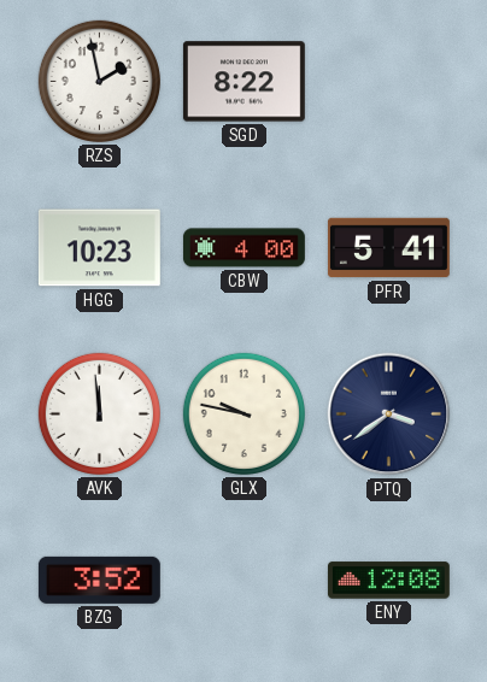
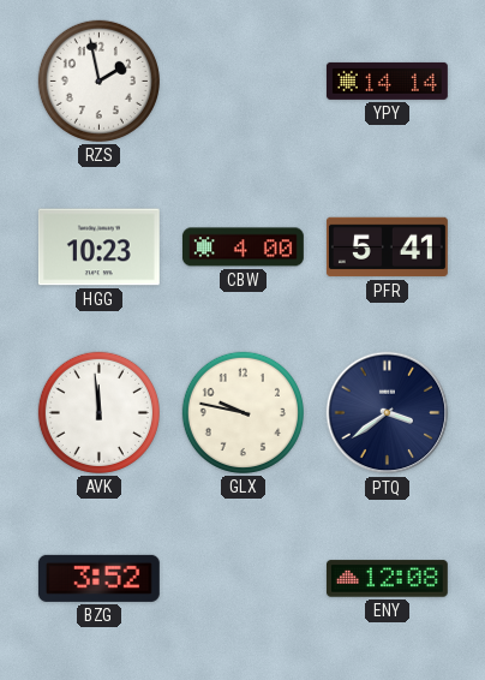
SGD: 8:22 -> none (243, 82)
YPY: none -> 14:14 (387, 80)
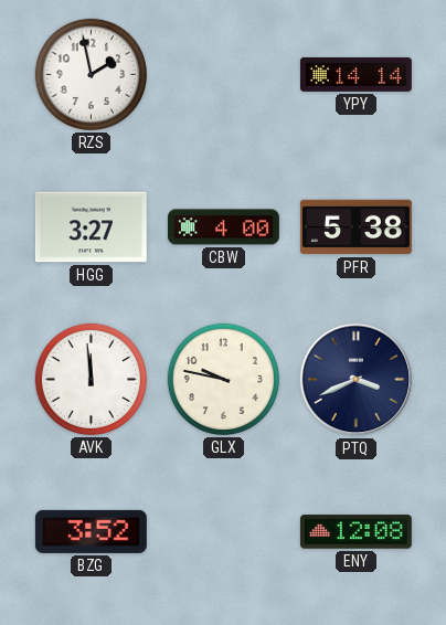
HGG: 10:23 -> 3:27 (91, 227)
PFR: 5:41 -> 5:38 (355, 227)
PTQ: 3:39 -> 3:41 (357, 380)
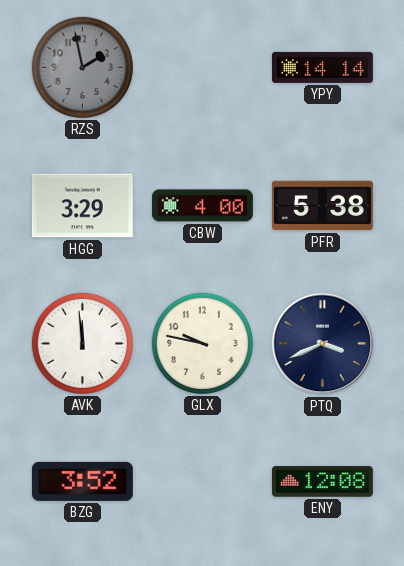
RZS dial: white -> grey (82, 67)
HGG: 3:27 -> 3:29 (82, 206)
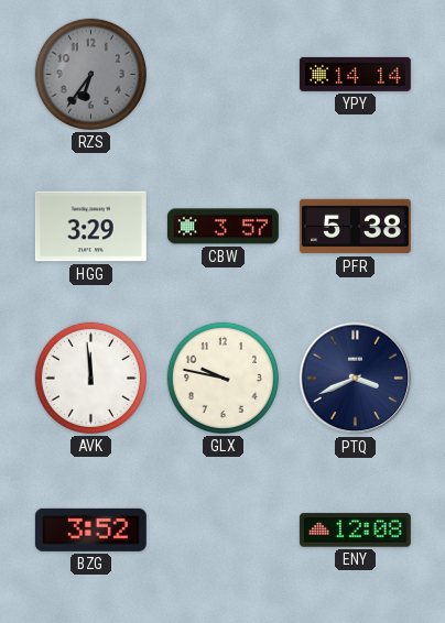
RZS: 1:58 -> 6:36 (90, 74)
CBW: 4:00 -> 3:57 (223, 227)
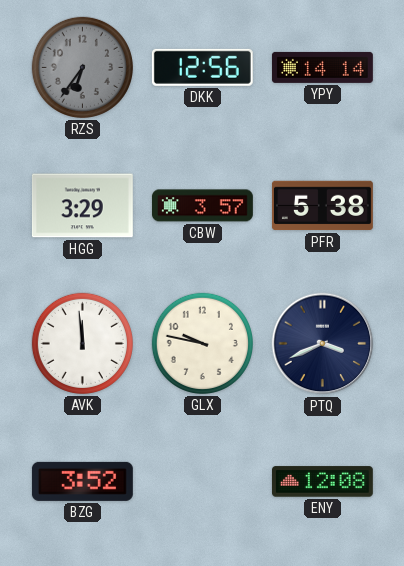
DKK: none -> 12:56 (202, 67)
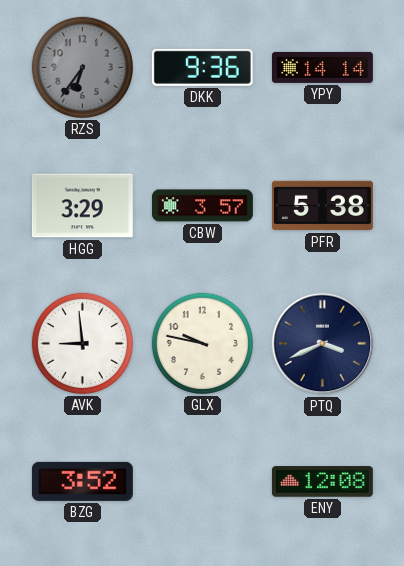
DKK: 12:56 -> 9:36 (202, 67)
AVK: 11:59 -> 8:59 (82, 343)
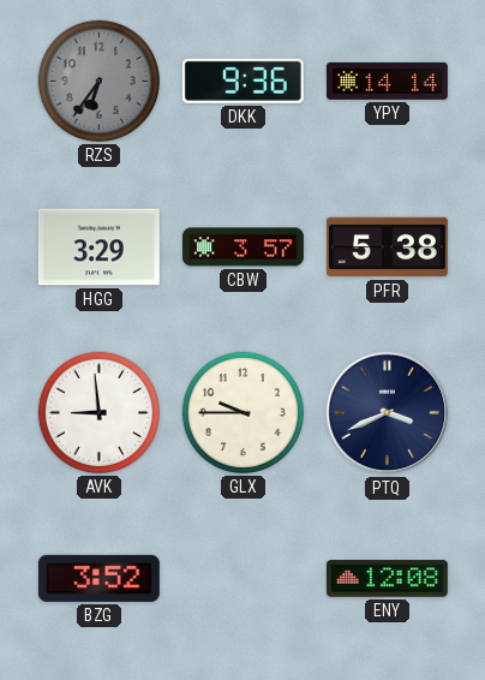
GLX: 9:47 -> 9:45 (242, 412)
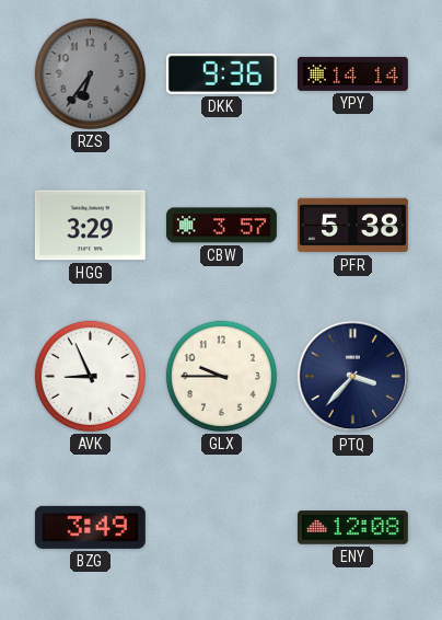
AVK: 8:59 -> 8:56 (90, 376)
PTQ: 3:41 -> 3:37 (353, 377)
BZG: 3:52 -> 3:49 (90, 527)
